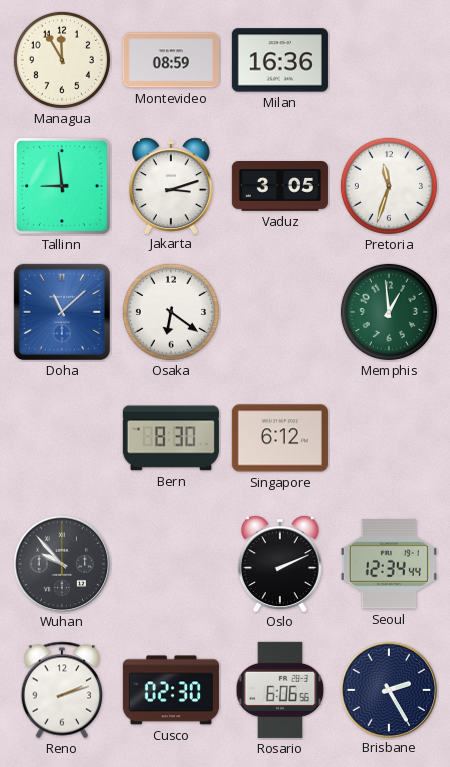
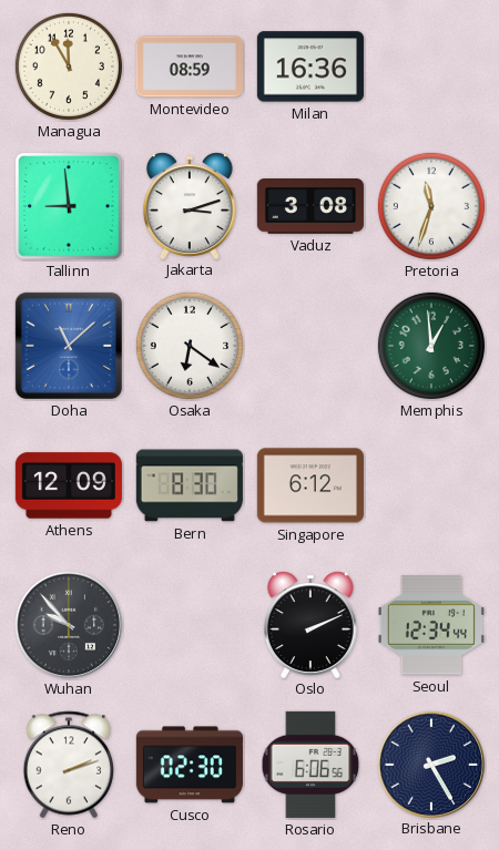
Vaduz: 3:05 -> 3:08 (310, 207)
Athens: none -> 12:09 (69, 485)
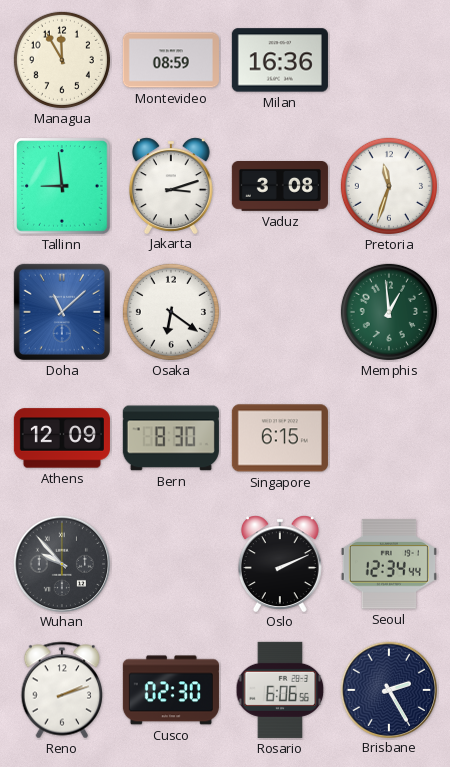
Singapore: 6:12 -> 6:15 (280, 438)
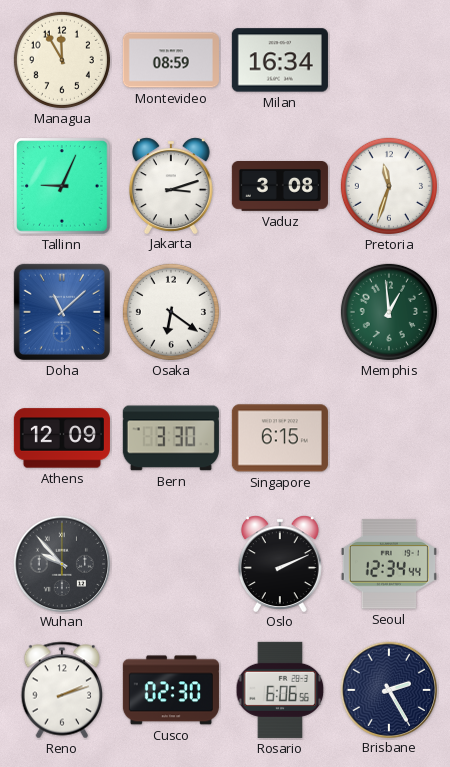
Milan: 16:36 -> 16:34 (280, 60)
Tallinn: 8:59 -> 9:04 (62, 186)
Bern: 8:30 -> 3:30 (171, 438)
